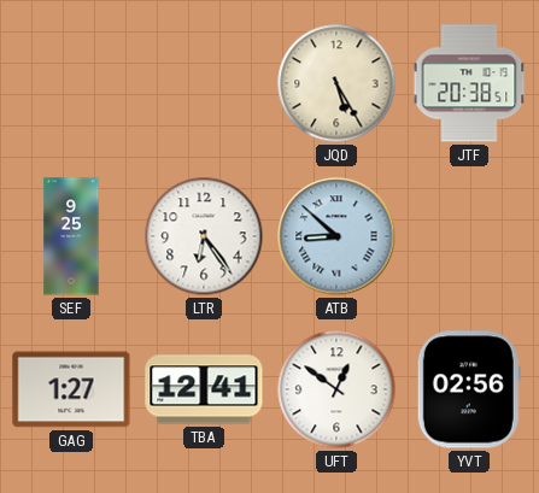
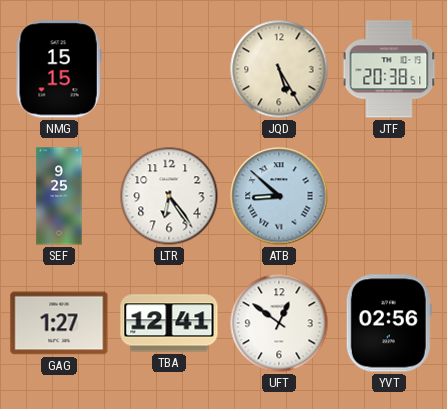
NMG: none -> 15:15 (59, 69)
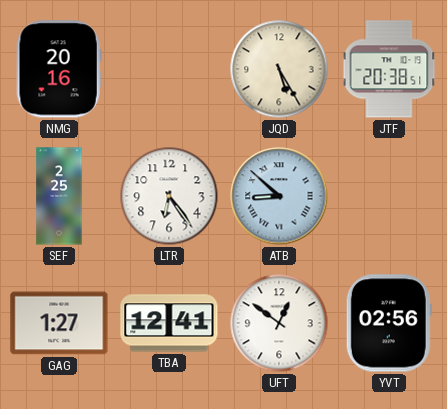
NMG: 15:15 -> 20:16 (59, 69)
SEF: 9:25 -> 2:25 (59, 196)
